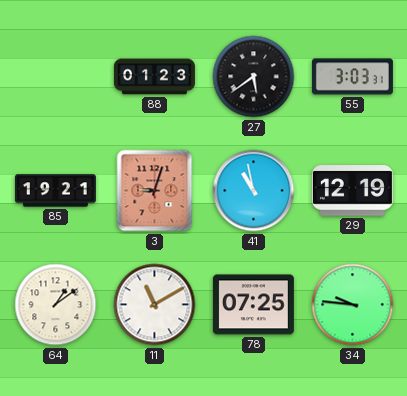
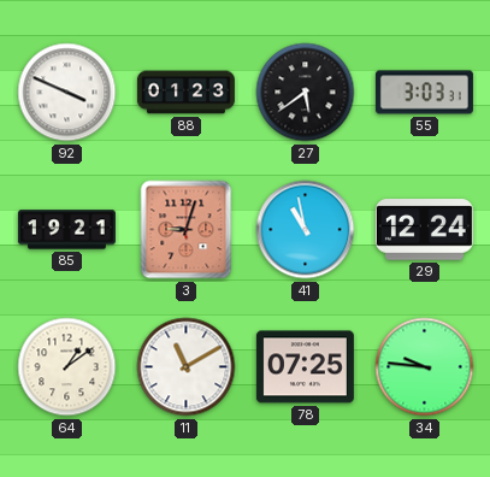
92: none -> 3:49 (67, 93)
29: 12:19 -> 12:24 (424, 230)
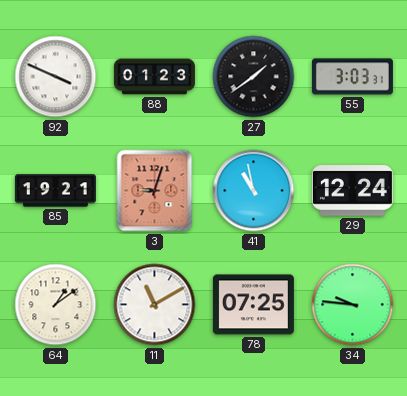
27: 5:39 -> 1:39 (254, 77)
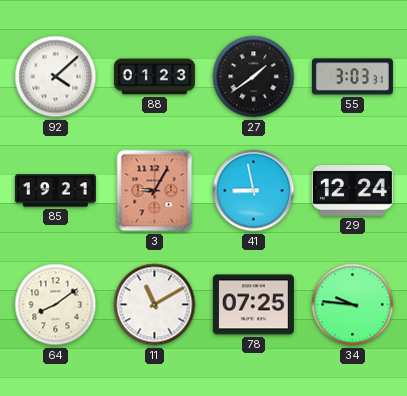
92: 3:49 -> 4:08 (56, 77)
3: 9:03 -> 9:05 (155, 191)
41: 10:58 -> 8:58 (254, 191)
64: 1:09 -> 8:09 (56, 305)
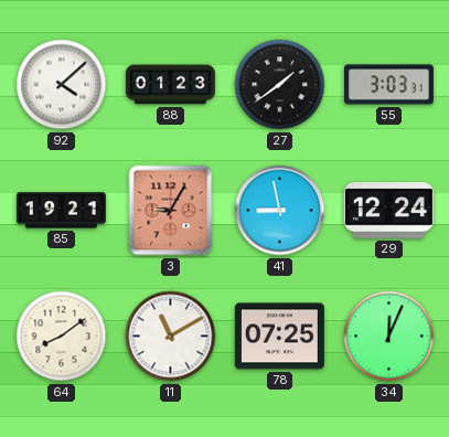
34: 9:46 -> 12:04 (389, 337)
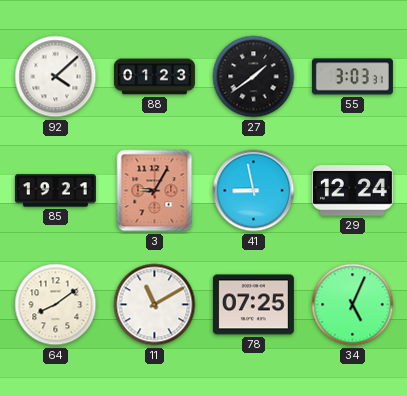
34: 12:04 -> 5:04 (353, 305)
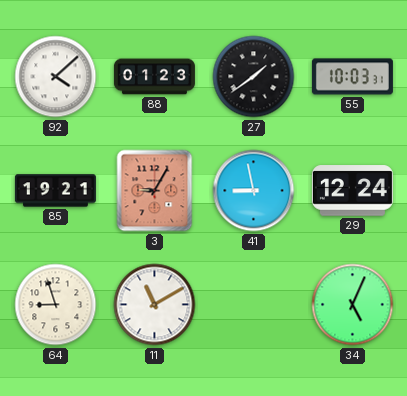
55: 3:03 -> 10:03 (352, 77)
64: 8:09 -> 8:57 (56, 305)
78: 07:25 -> none (253, 305)
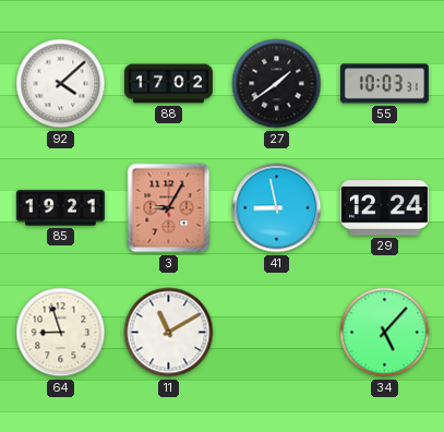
88: 01:23 -> 17:02 (168, 84)
34: 5:04 -> 5:07 (385, 333)
